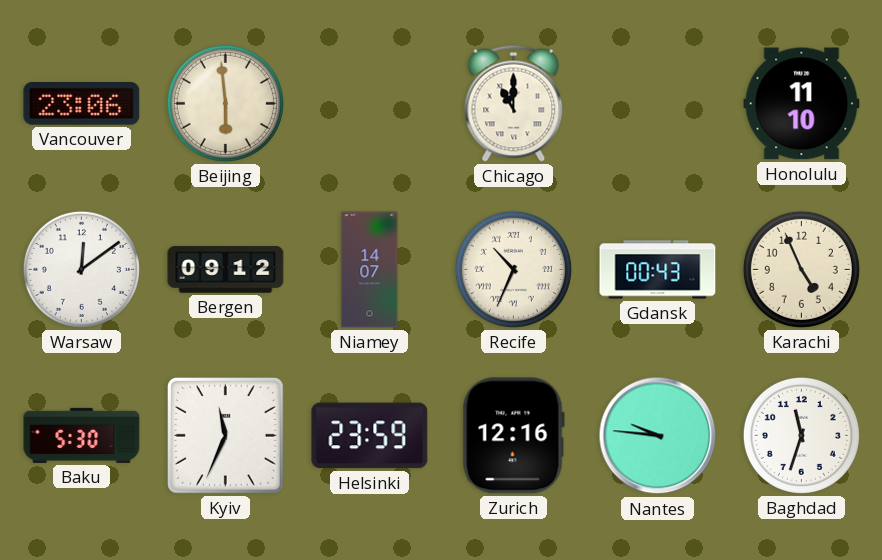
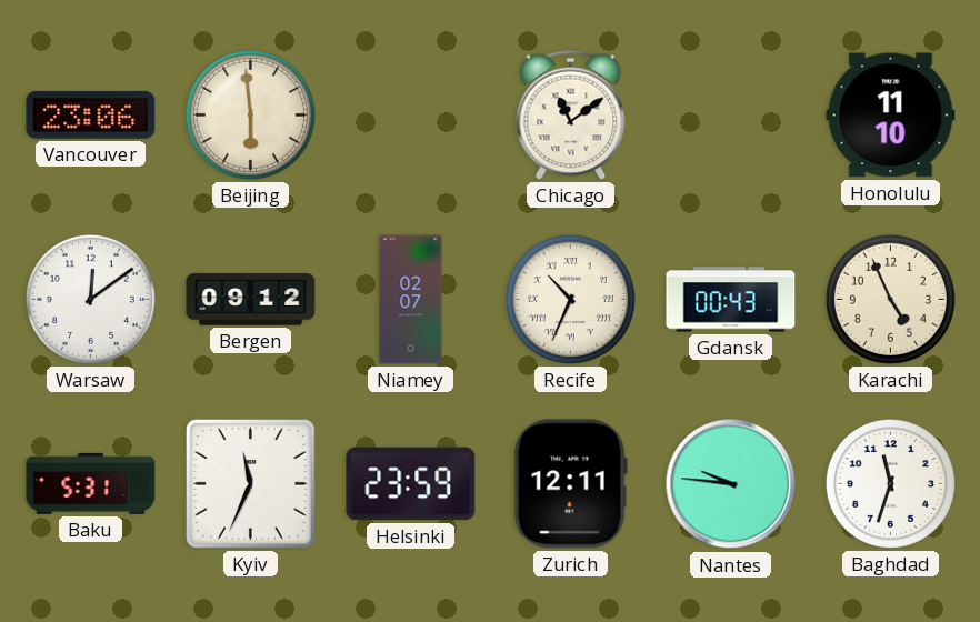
Chicago: 11:00 -> 11:09 (571, 114)
Niamey: 14:07 -> 02:07 (411, 300)
Baku: 5:30 -> 5:31 (91, 483)
Zurich: 12:16 -> 12:11 (570, 484)
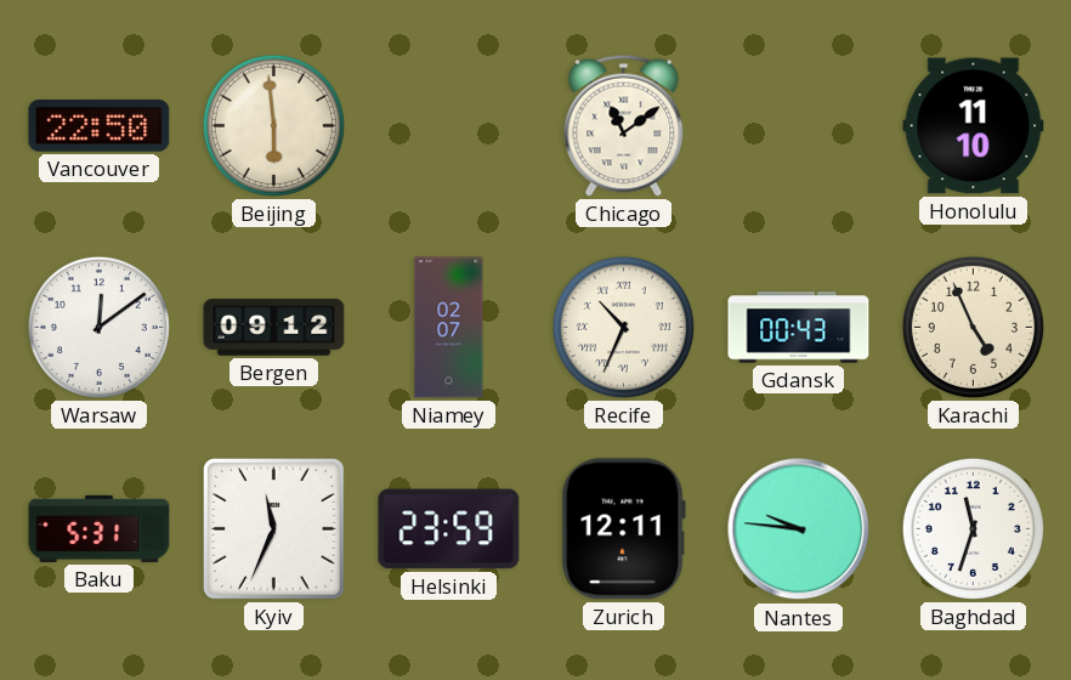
Vancouver: 23:06 -> 22:50 (100, 126)
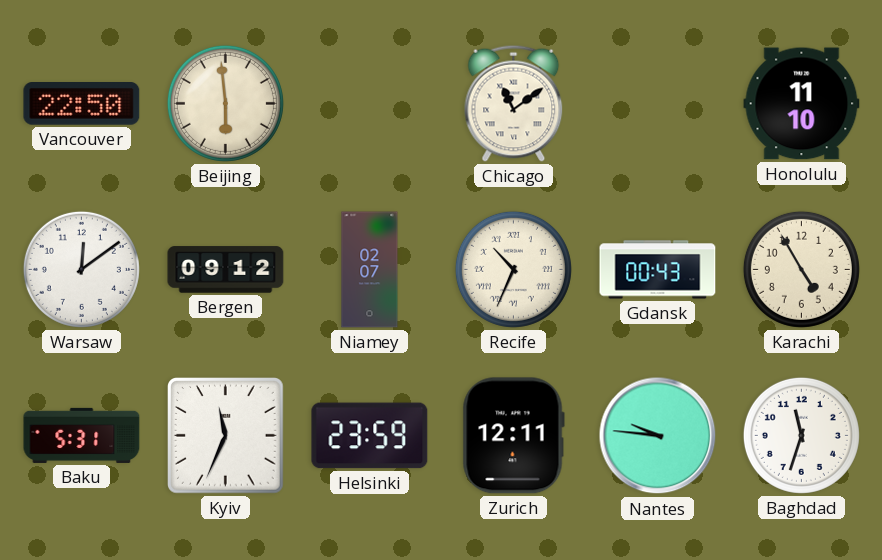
Karachi: 4:56 -> 4:55 (801, 269)
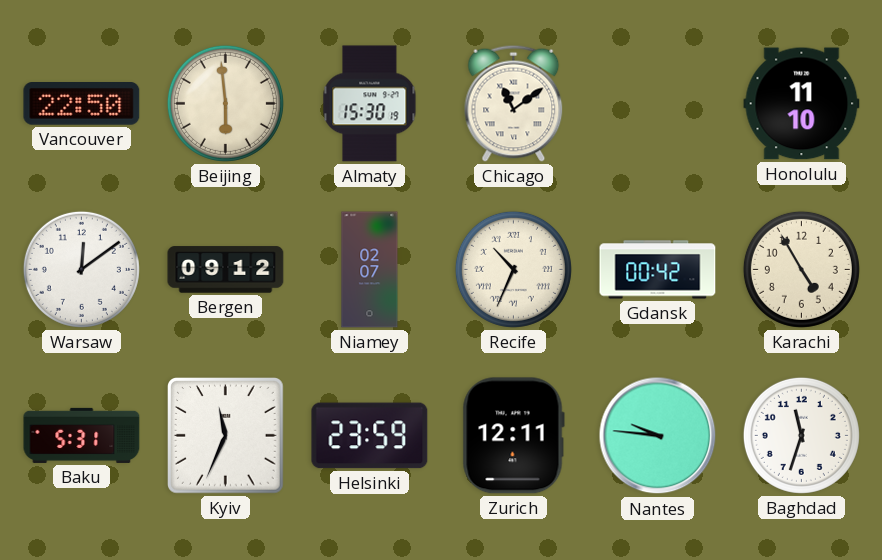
Almaty: none -> 15:30 (370, 104)
Gdansk: 00:43 -> 00:42 (658, 270)
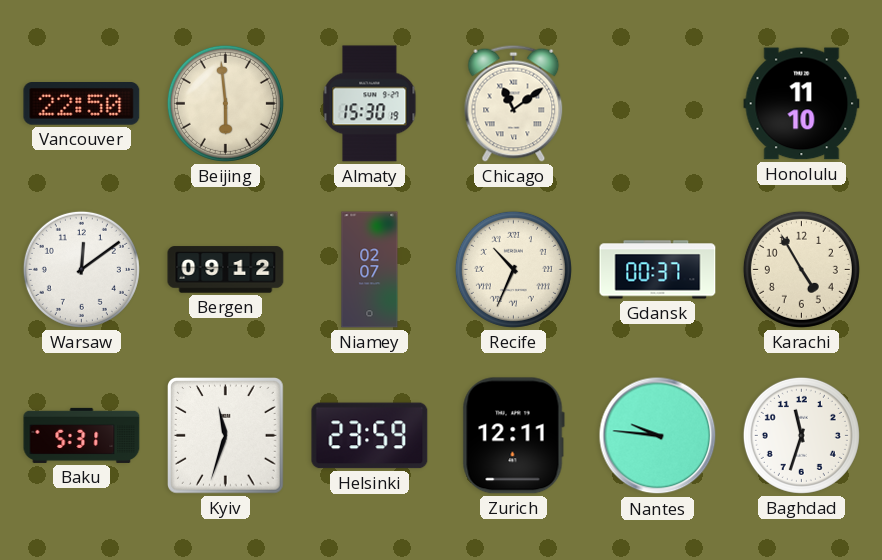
Gdansk: 00:42 -> 00:37 (658, 270)
Kyiv: 11:34 -> 11:33 (226, 436)
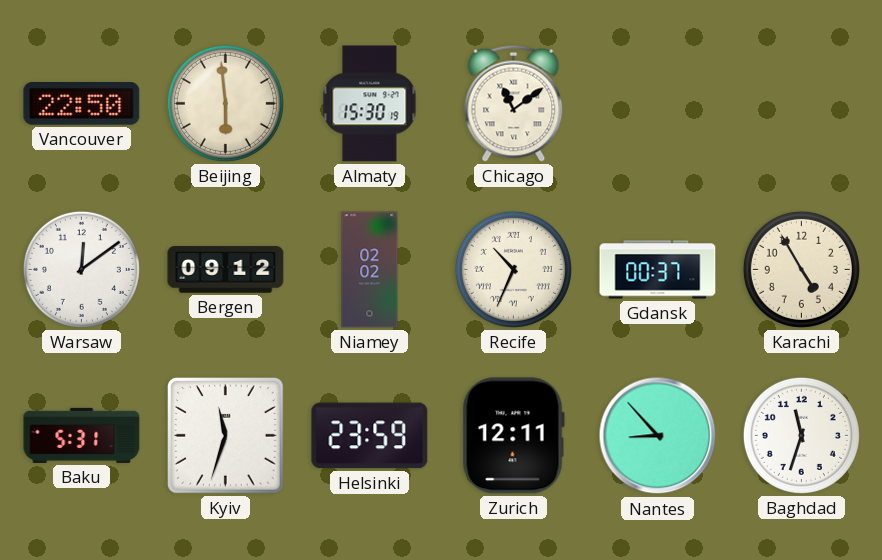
Honolulu: 11:10 -> none (802, 104)
Niamey: 02:07 -> 02:02 (370, 270)
Nantes: 9:46 -> 8:53 (658, 436)
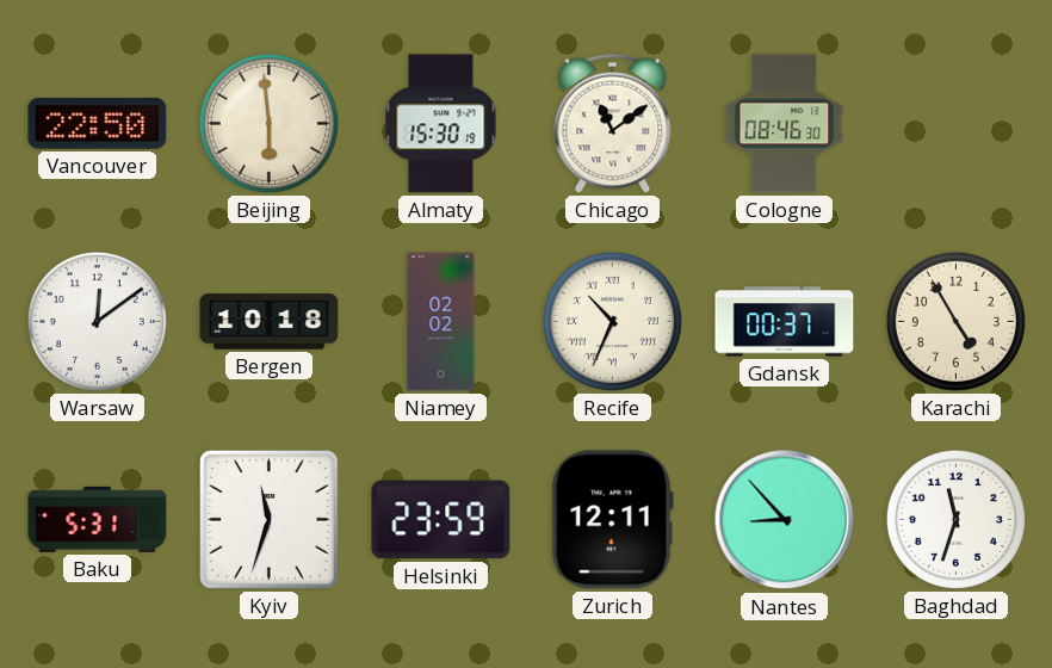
Cologne: none -> 08:46 (785, 124)
Bergen: 09:12 -> 10:18 (270, 322)
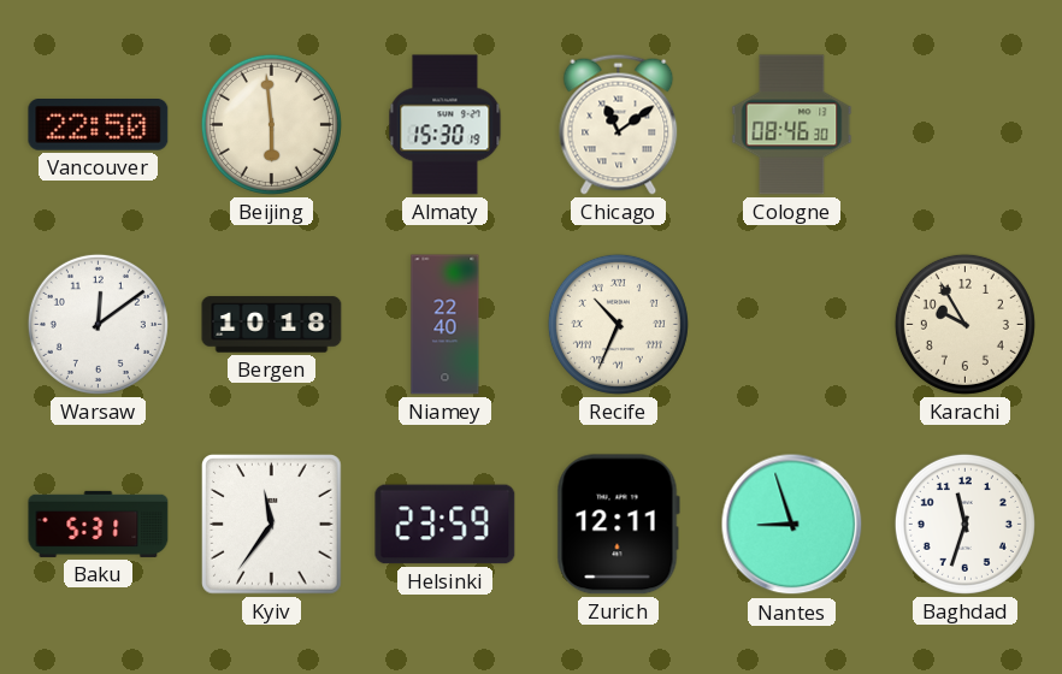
Niamey: 02:02 -> 22:40 (446, 325)
Gdansk: 00:37 -> none (785, 322)
Karachi: 4:55 -> 9:55 (964, 324)
Kyiv: 11:33 -> 11:36 (272, 525)
Nantes: 8:53 -> 8:57 (792, 525)
